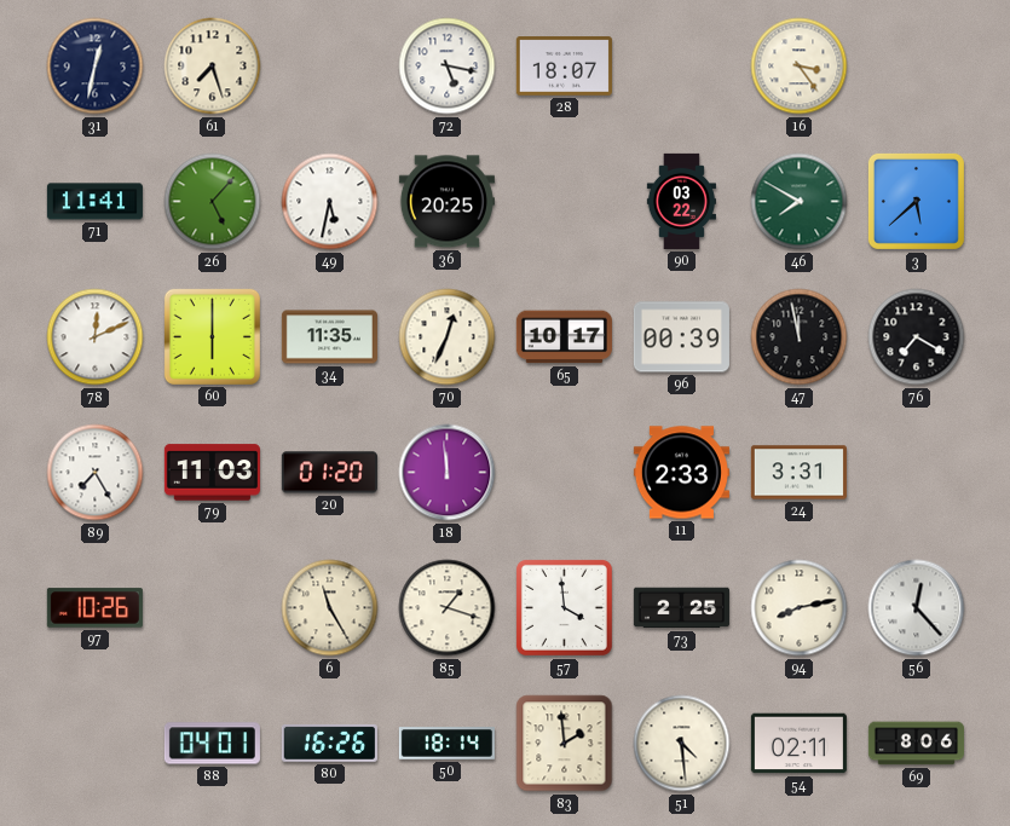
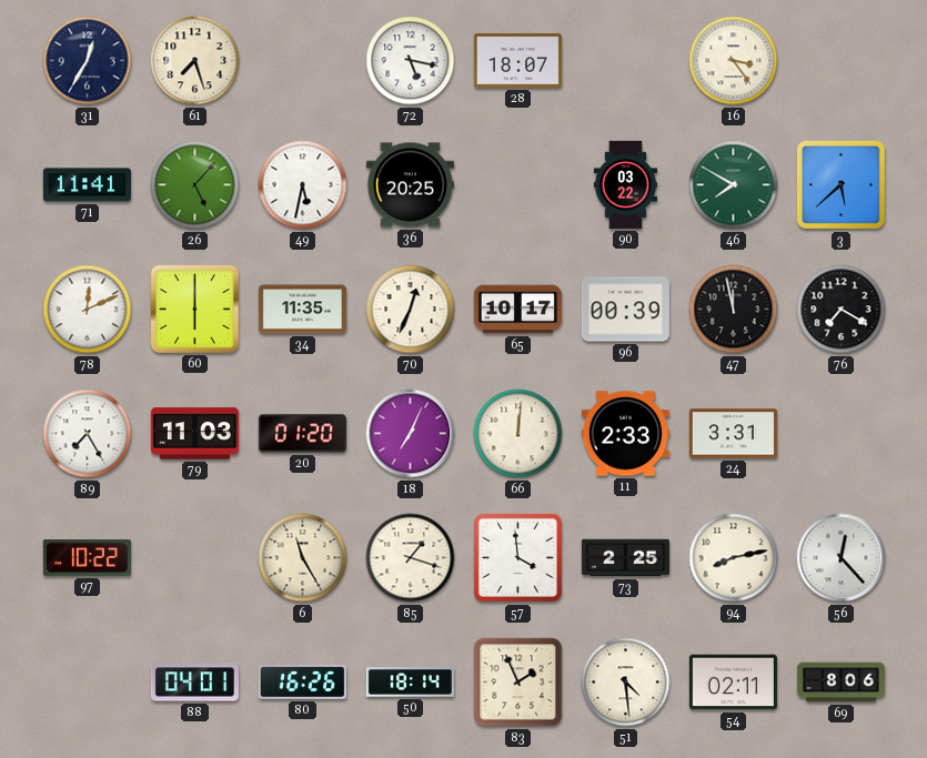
31: 12:32 -> 12:35 (88, 61)
18: 11:59 -> 7:04 (411, 434)
66: none -> 12:01 (518, 434)
97: 10:26 -> 10:22 (87, 558)
83: 1:59 -> 1:56 (518, 683)
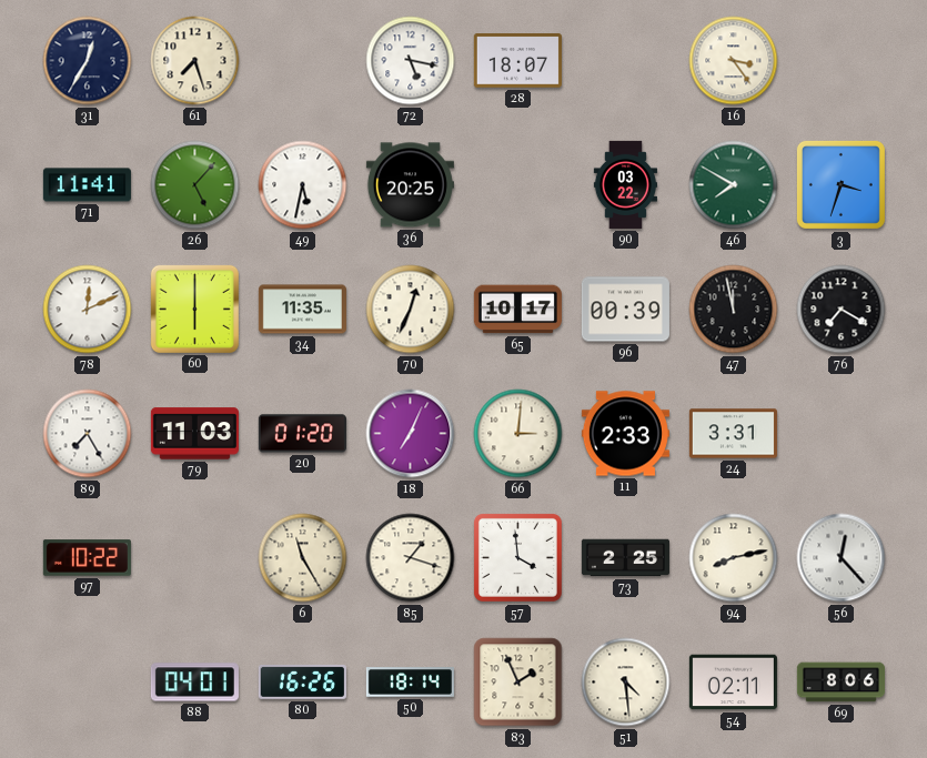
3: 5:38 -> 3:33 (840, 184)
66: 12:01 -> 3:01 (518, 434)
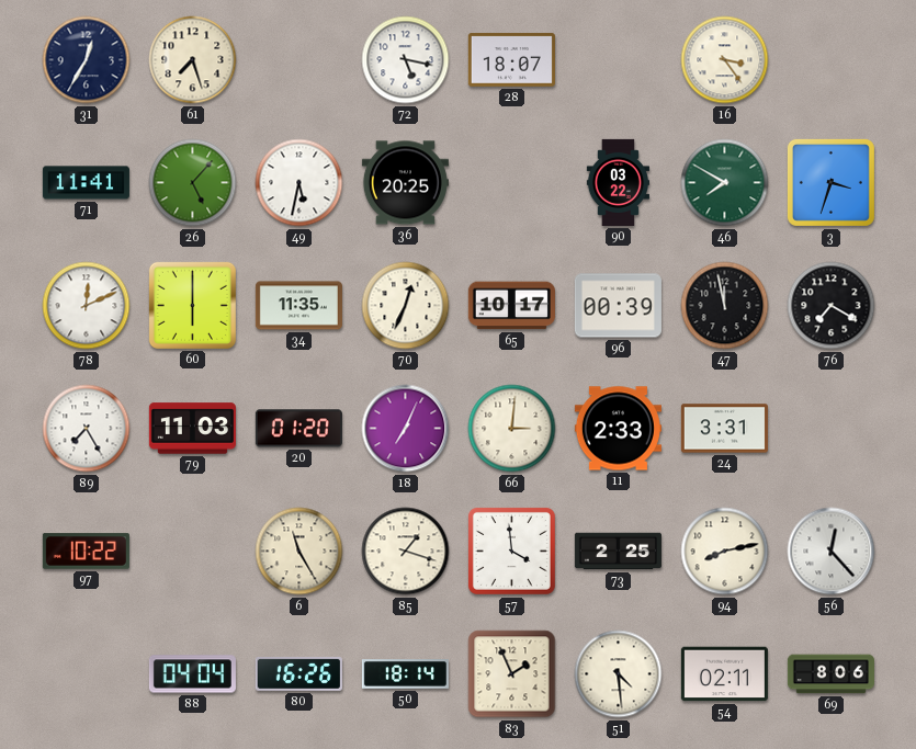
88: 04:01 -> 04:04 (192, 674)
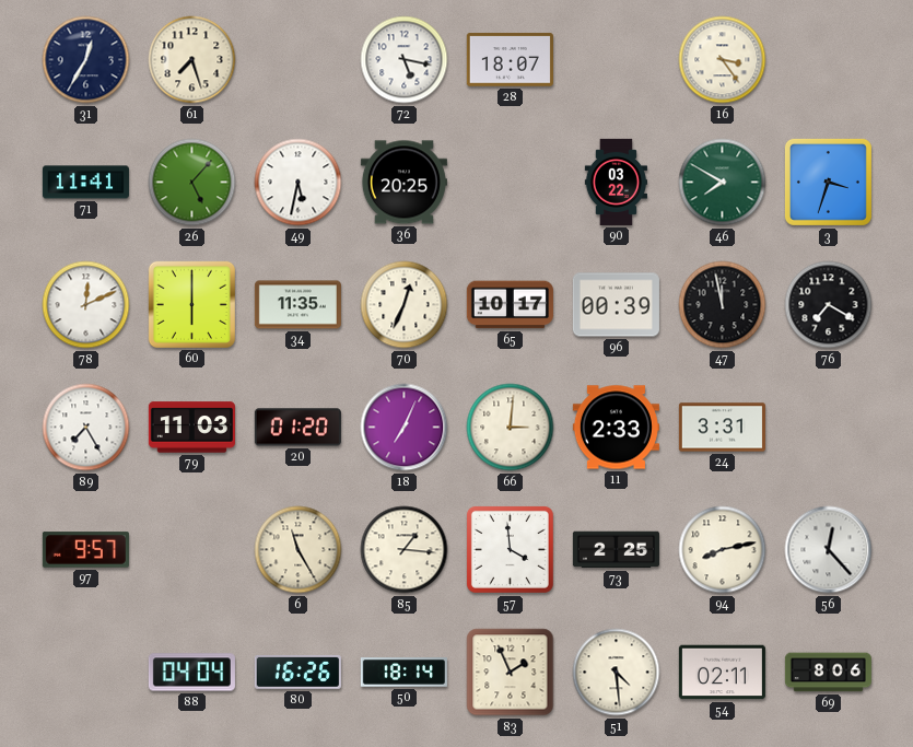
97: 10:22 -> 9:57 (85, 550)
85: 1:18 -> 1:16 (405, 550)
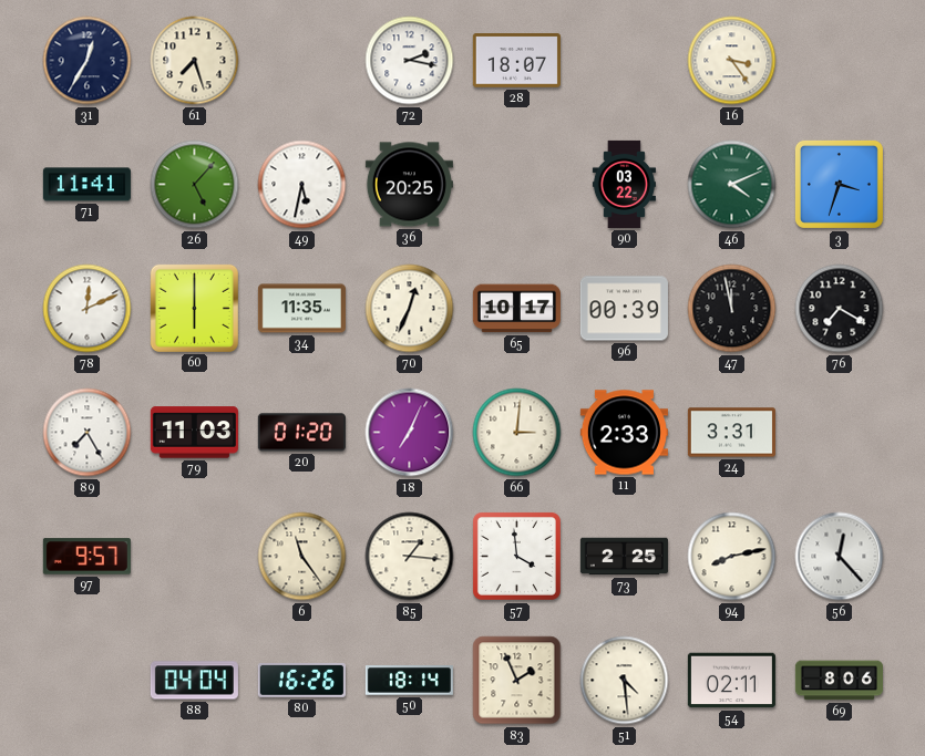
72: 5:17 -> 2:17 (410, 61)
46: 7:50 -> 4:11 (732, 185)
6: 11:25 -> 11:24 (302, 557)
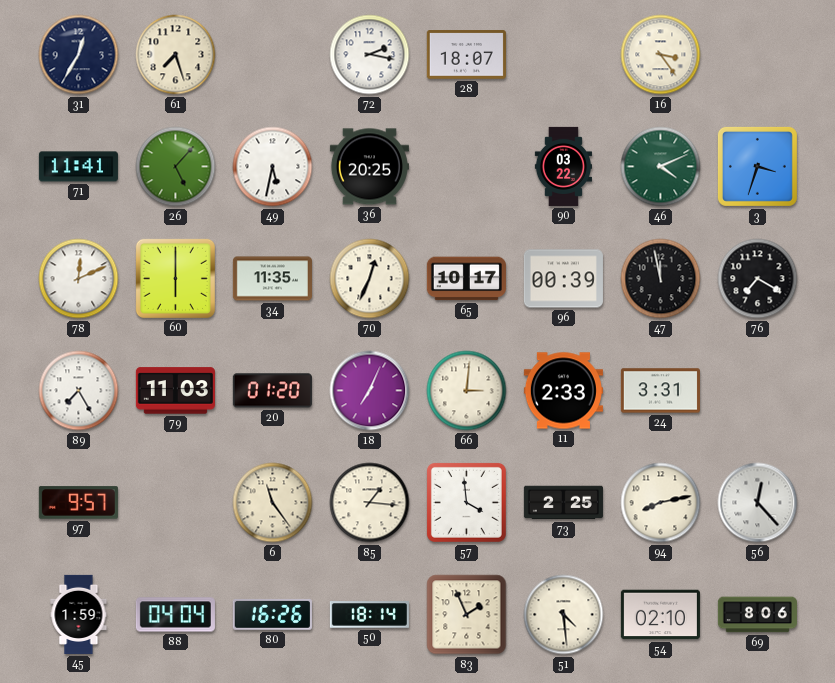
45: none -> 1:59 (79, 614)
54: 02:11 -> 02:10 (660, 615)
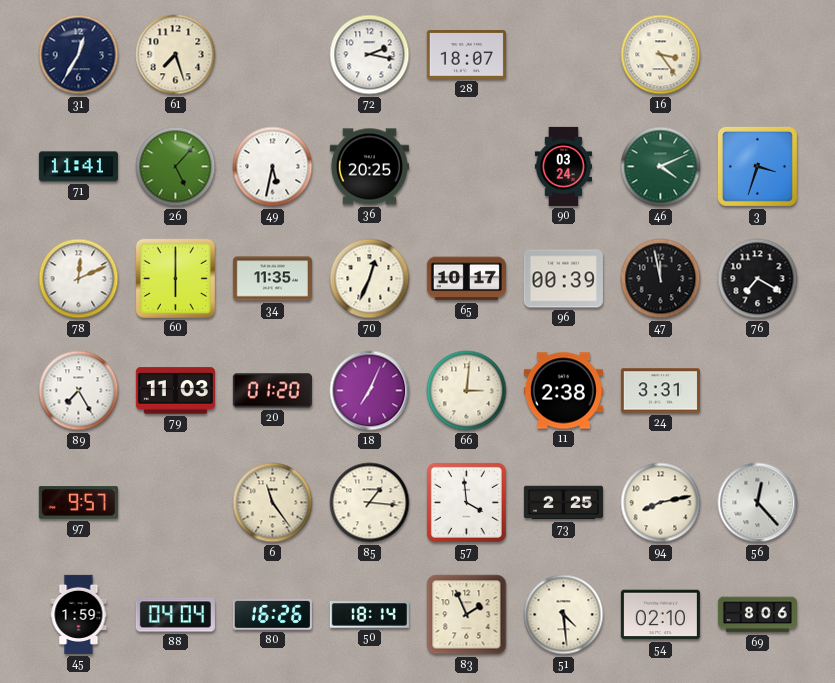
90: 03:22 -> 03:24 (564, 166)
11: 2:33 -> 2:38 (563, 391)
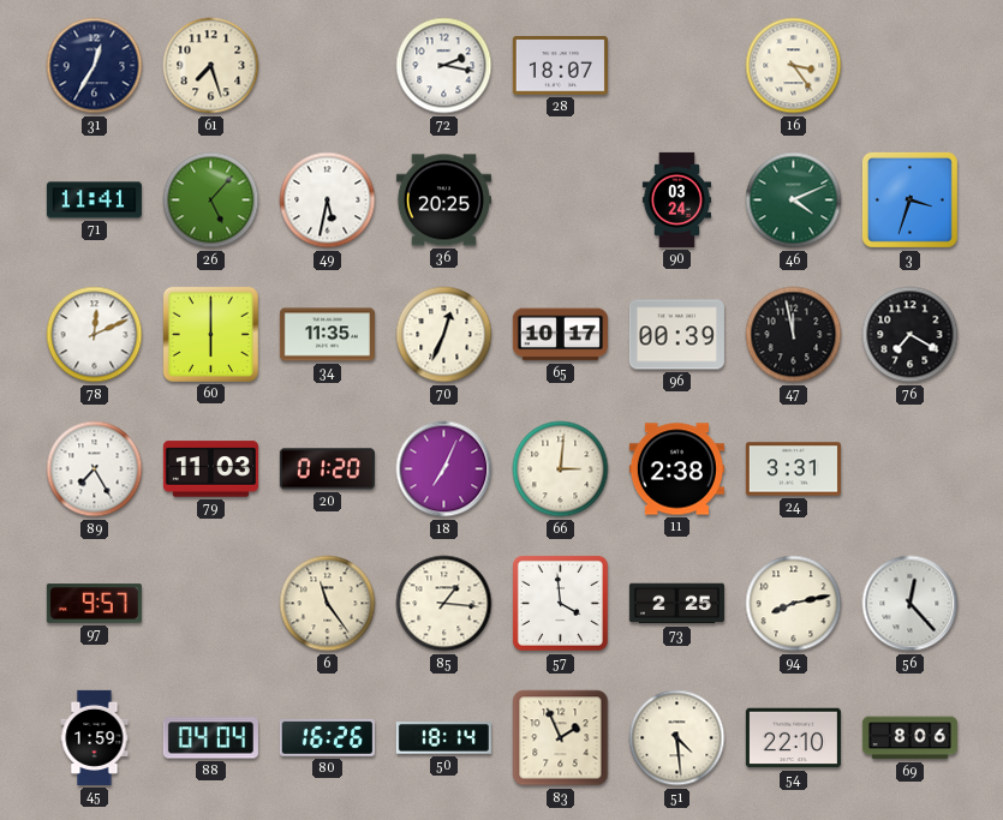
54: 02:10 -> 22:10 (793, 738)
